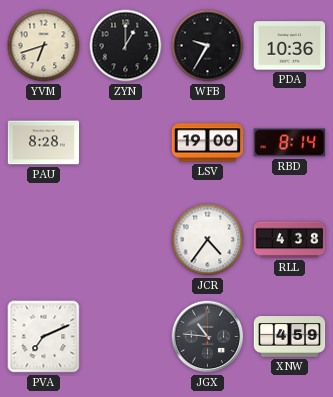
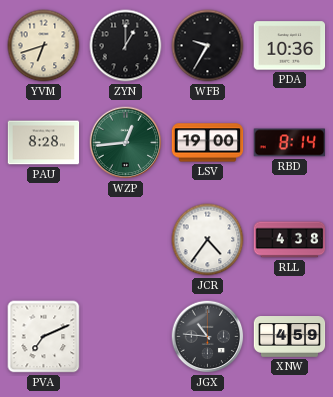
WZP: none -> 12:44 (126, 143)
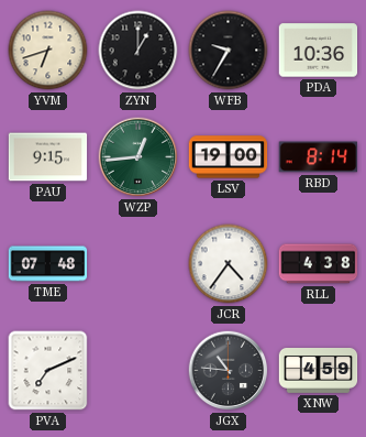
PAU: 8:28 -> 9:15 (48, 157)
TME: none -> 07:48 (48, 264)
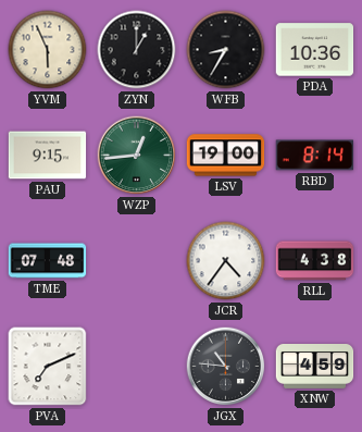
YVM: 6:42 -> 5:56 (48, 50)
WFB: 9:35 -> 8:35 (226, 50)
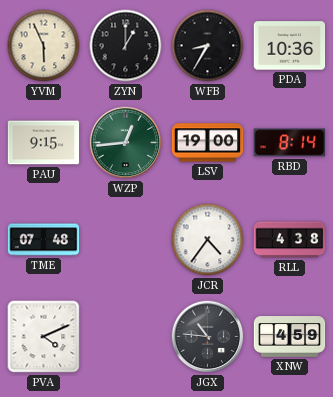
PVA: 7:11 -> 4:11 (44, 337)
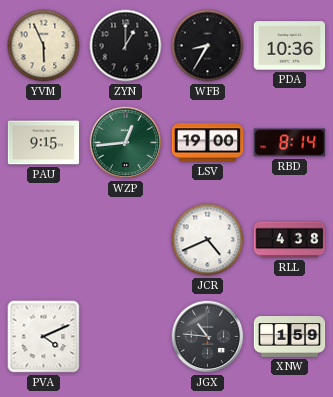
TME: 07:48 -> none (44, 240)
JCR: 4:36 -> 4:41 (208, 240)
XNW: 4:59 -> 1:59 (290, 337)
